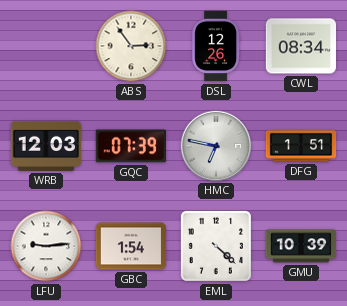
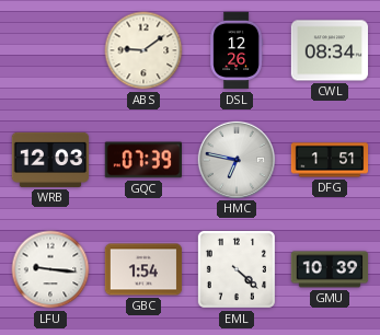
ABS: 2:54 -> 9:09 (143, 50)
LFU: 9:14 -> 9:16 (50, 269)
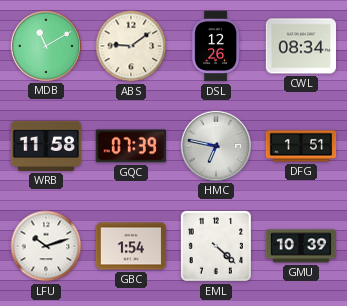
MDB: none -> 11:10 (45, 45)
WRB: 12:03 -> 11:58 (46, 146)
LFU: 9:16 -> 10:12 (46, 246)
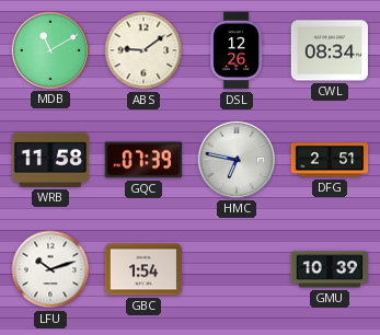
DFG: 1:51 -> 2:51 (330, 160)
EML: 4:22 -> none (216, 246)
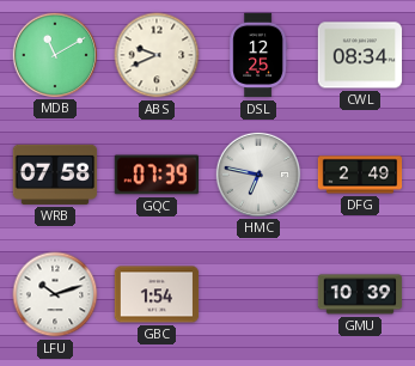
ABS: 9:09 -> 9:41 (157, 55)
DSL: 12:26 -> 12:25 (258, 55)
WRB: 11:58 -> 07:58 (55, 175)
DFG: 2:51 -> 2:49 (360, 175)
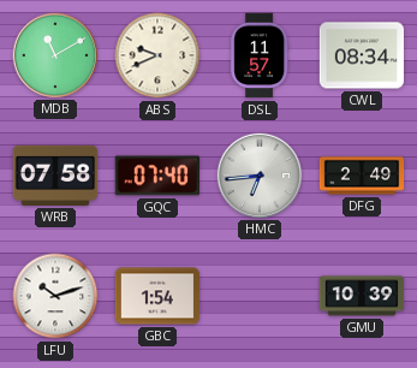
DSL: 12:25 -> 11:57 (260, 55)
GQC: 07:39 -> 07:40 (156, 176)
HMC: 6:47 -> 6:44 (258, 174)
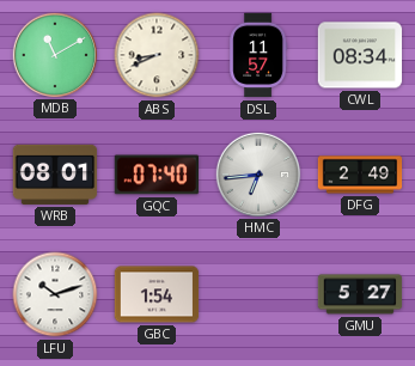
ABS: 9:41 -> 8:41 (157, 55)
WRB: 07:58 -> 08:01 (55, 175)
GMU: 10:39 -> 5:27 (360, 294)
